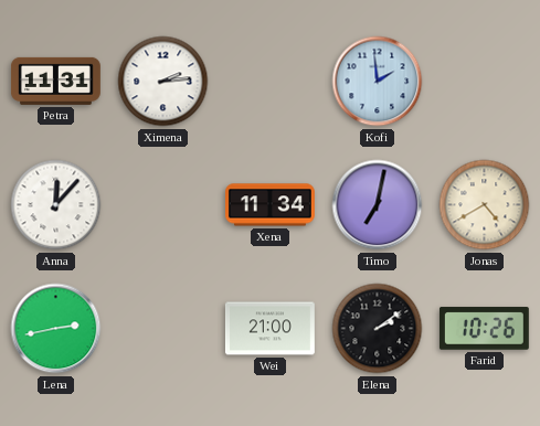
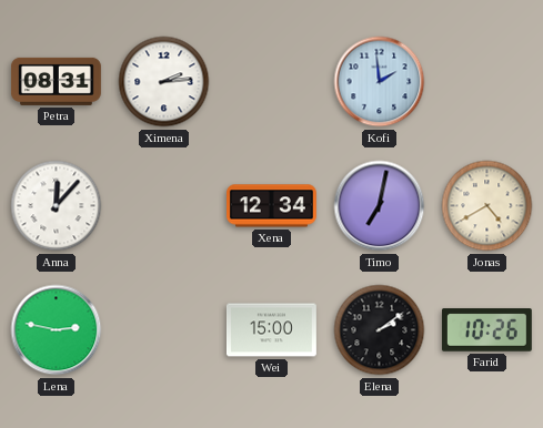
Petra: 11:31 -> 08:31 (57, 81)
Xena: 11:34 -> 12:34 (272, 206)
Lena: 2:43 -> 2:47 (57, 330)
Wei: 21:00 -> 15:00 (271, 330)
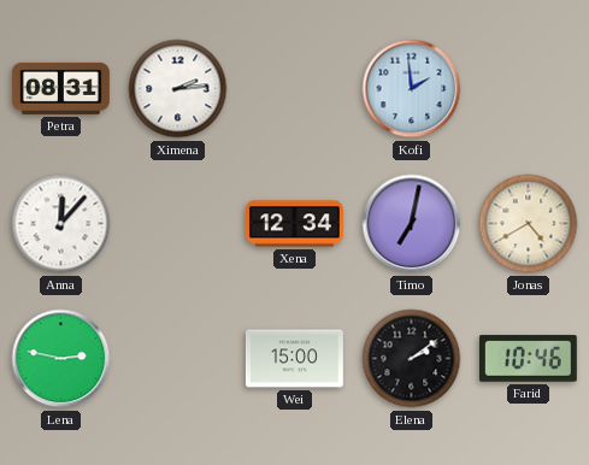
Farid: 10:26 -> 10:46 (528, 359)
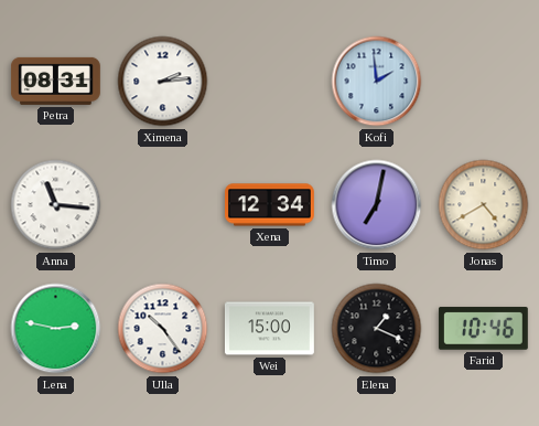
Anna: 12:07 -> 11:16 (56, 205)
Ulla: none -> 10:24 (163, 329)
Elena: 2:09 -> 1:19 (377, 329)
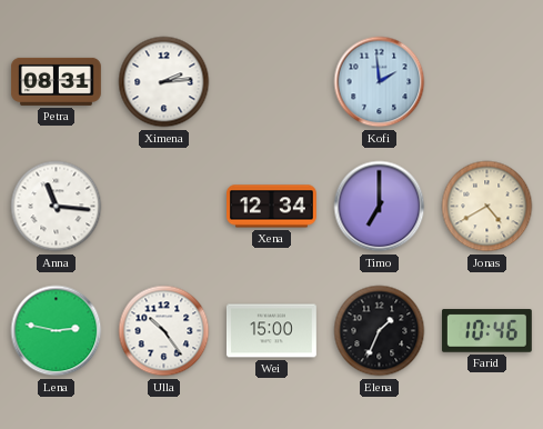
Timo: 7:02 -> 7:00 (380, 207)
Elena: 1:19 -> 1:34 (380, 331)
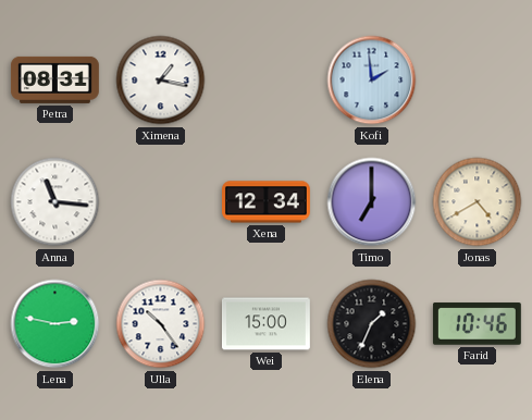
Ximena: 2:14 -> 1:17 (161, 81)
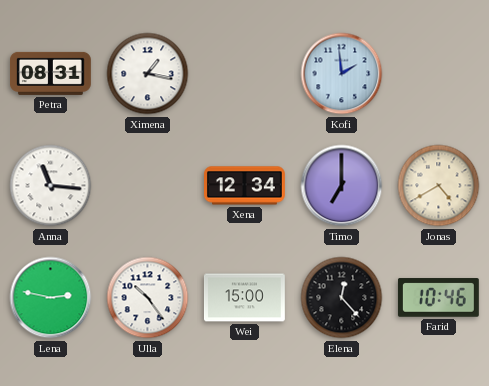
Elena: 1:34 -> 12:23 (342, 298)
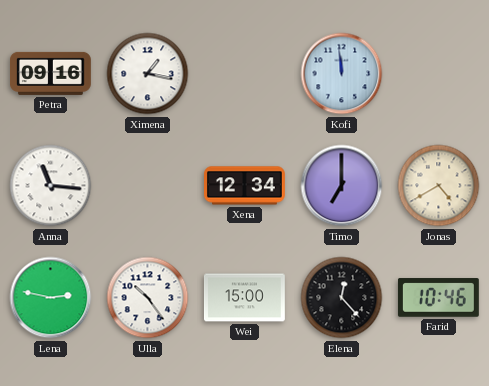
Petra: 08:31 -> 09:16 (51, 73)
Kofi: 1:59 -> 11:59 (342, 74)
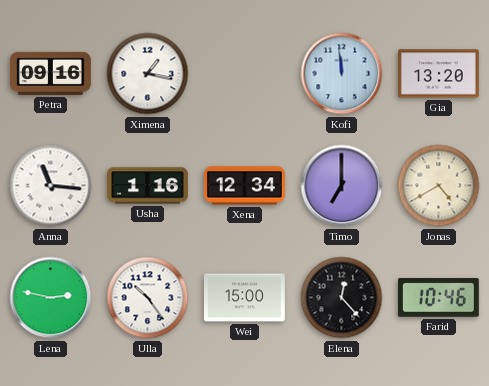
Gia: none -> 13:20 (438, 74)
Usha: none -> 1:16 (148, 186)
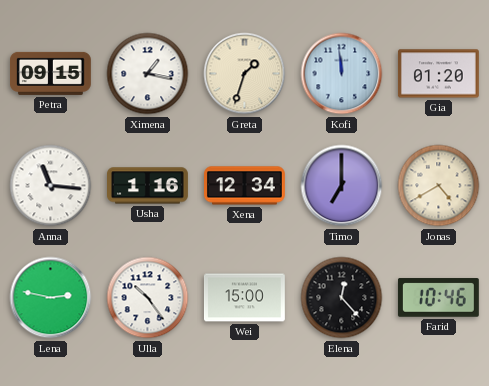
Petra: 09:16 -> 09:15 (51, 73)
Greta: none -> 1:33 (245, 74)
Gia: 13:20 -> 01:20 (438, 74)
